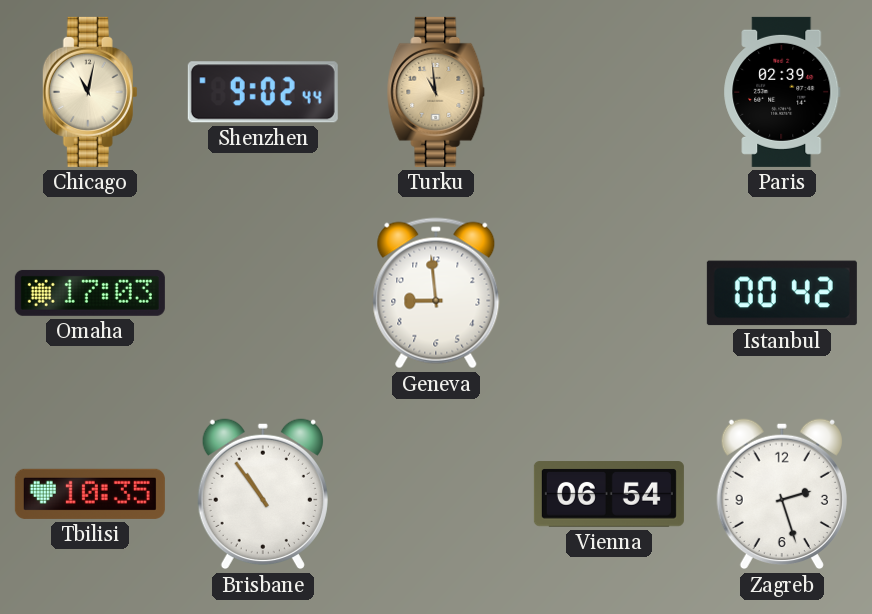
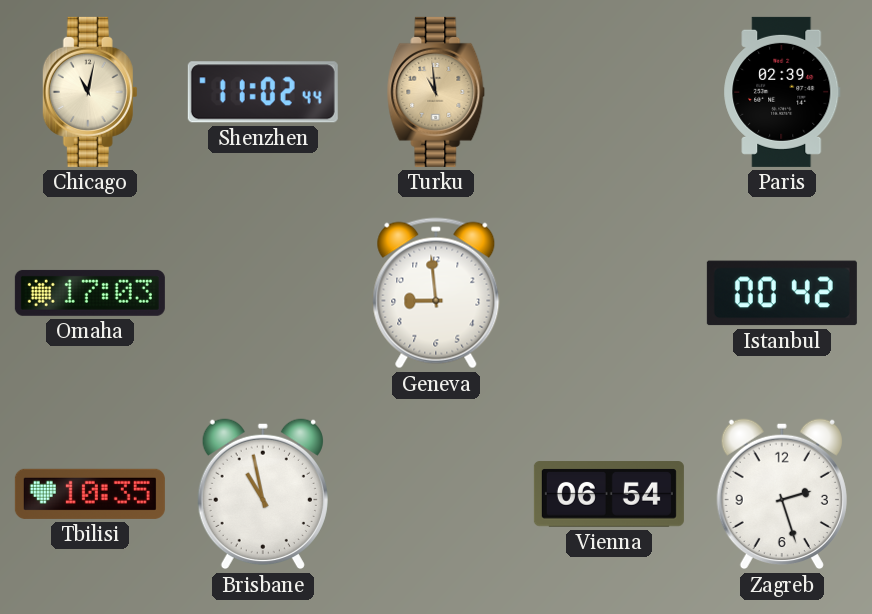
Shenzhen: 9:02 -> 11:02 (263, 92)
Brisbane: 10:54 -> 10:58 (263, 494)
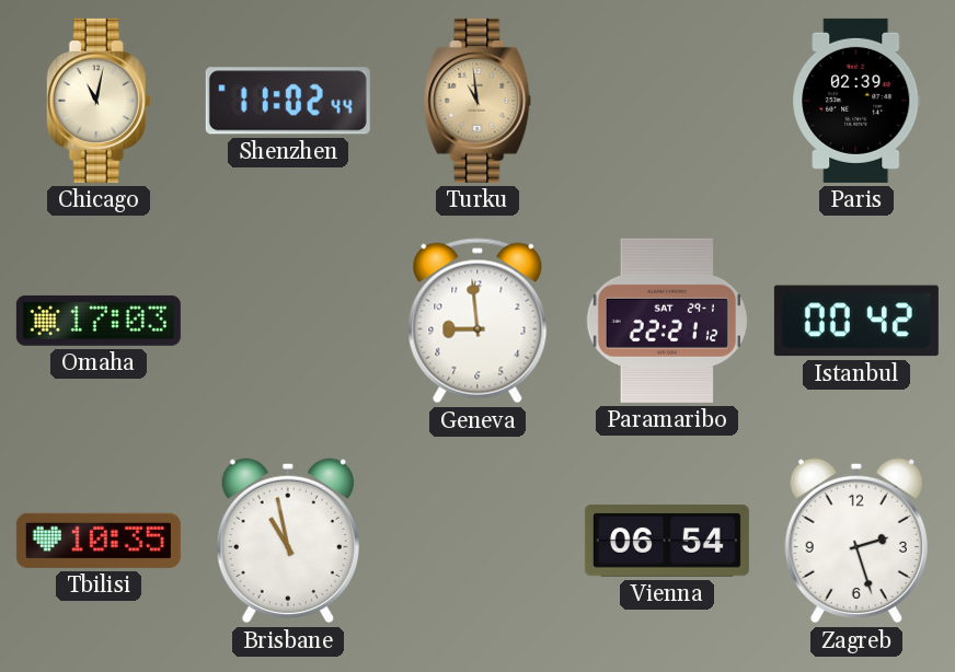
Paramaribo: none -> 22:21 (666, 321)
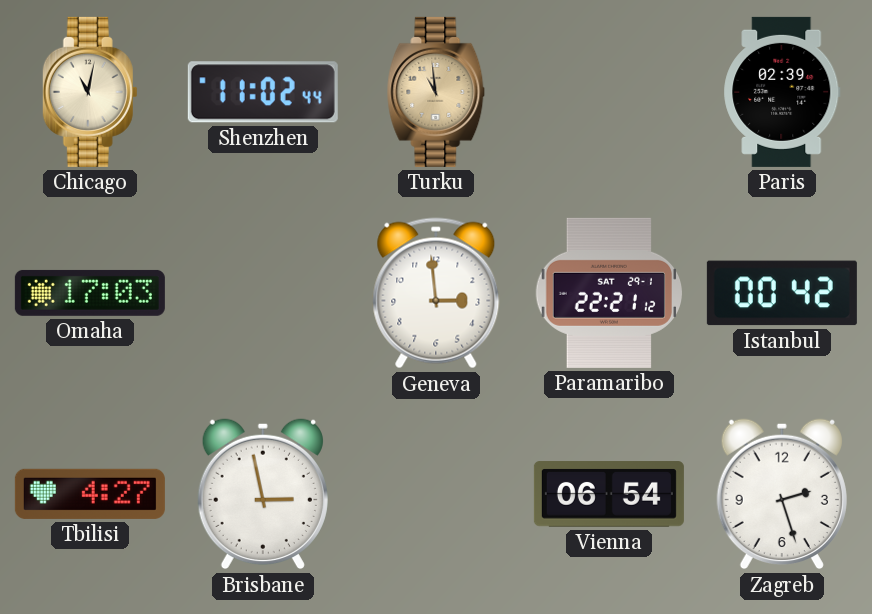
Geneva: 8:59 -> 2:59 (436, 293)
Tbilisi: 10:35 -> 4:27 (90, 494)
Brisbane: 10:58 -> 2:58 (263, 494)
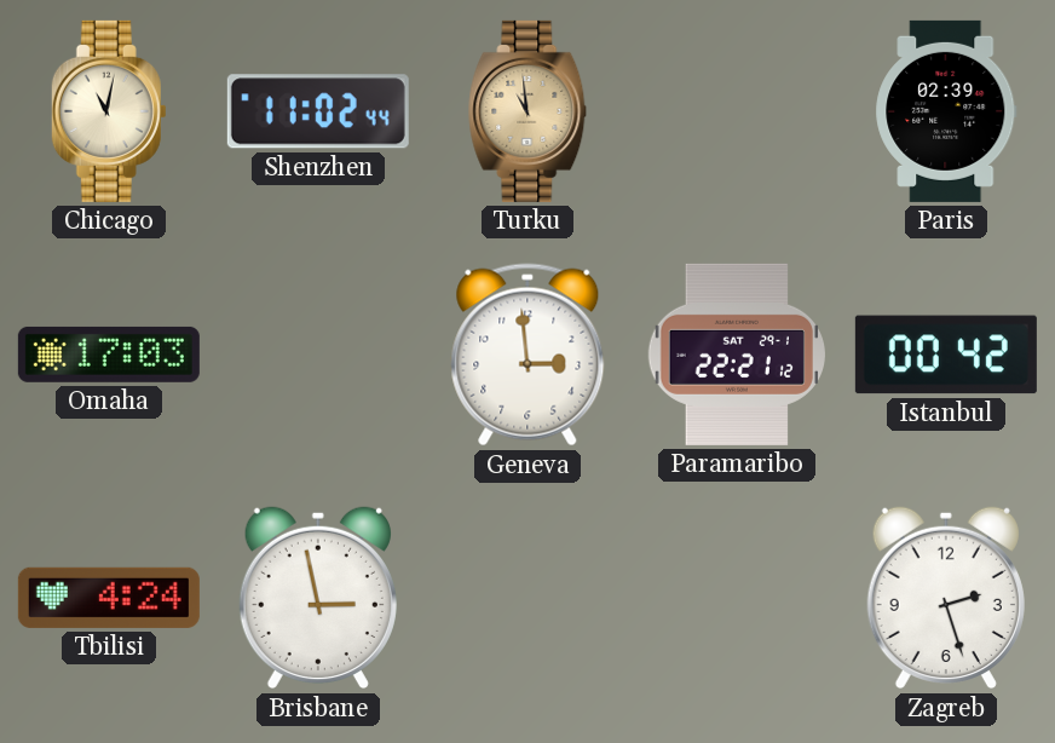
Tbilisi: 4:27 -> 4:24 (109, 598)
Vienna: 06:54 -> none (609, 494)
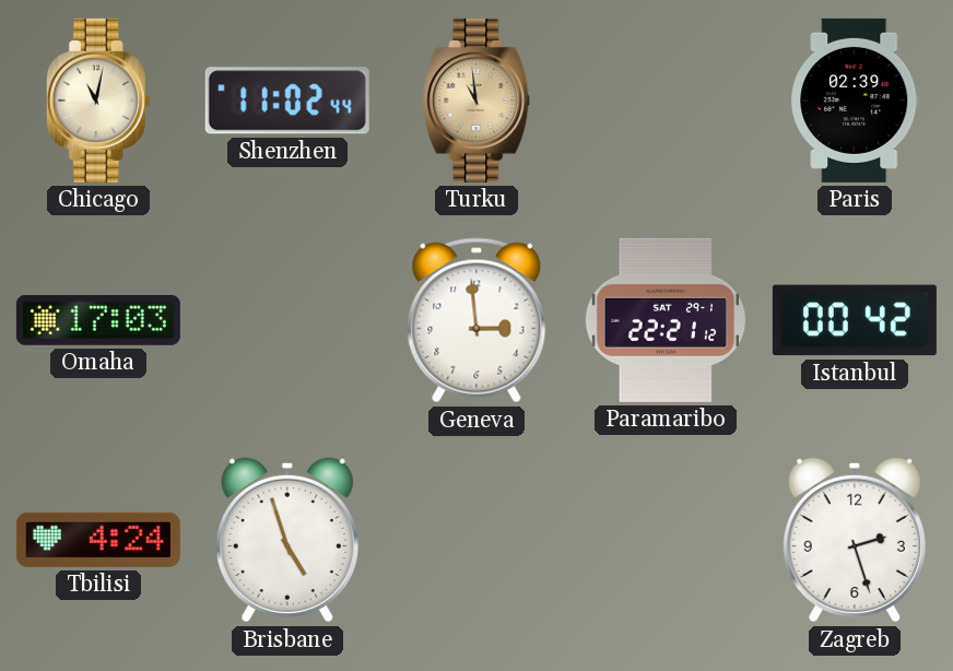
Brisbane: 2:58 -> 4:57 (287, 540)
